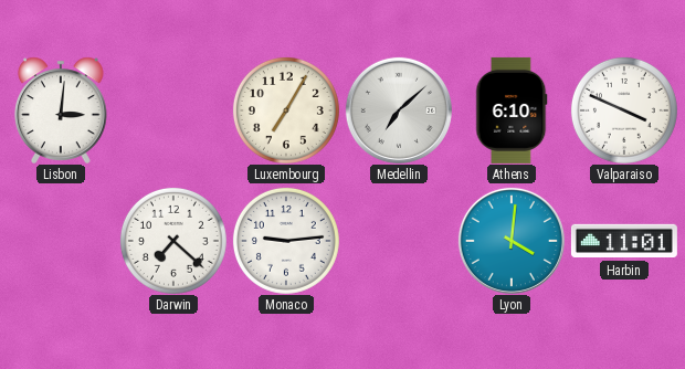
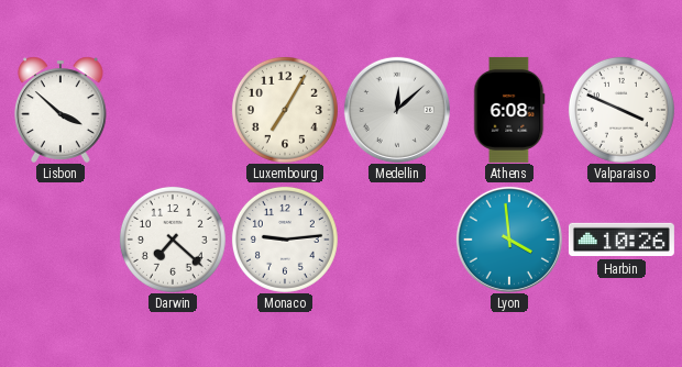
Lisbon: 3:01 -> 3:52 (62, 110)
Medellin: 7:08 -> 12:08 (397, 110)
Athens: 6:10 -> 6:08 (509, 110)
Lyon: 4:01 -> 3:59 (509, 240)
Harbin: 11:01 -> 10:26 (621, 240)
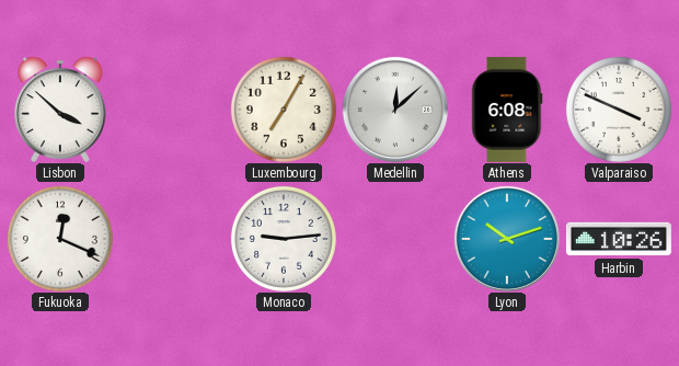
Fukuoka: none -> 12:19 (60, 239)
Darwin: 7:22 -> none (173, 240)
Lyon: 3:59 -> 10:12 (507, 239)
